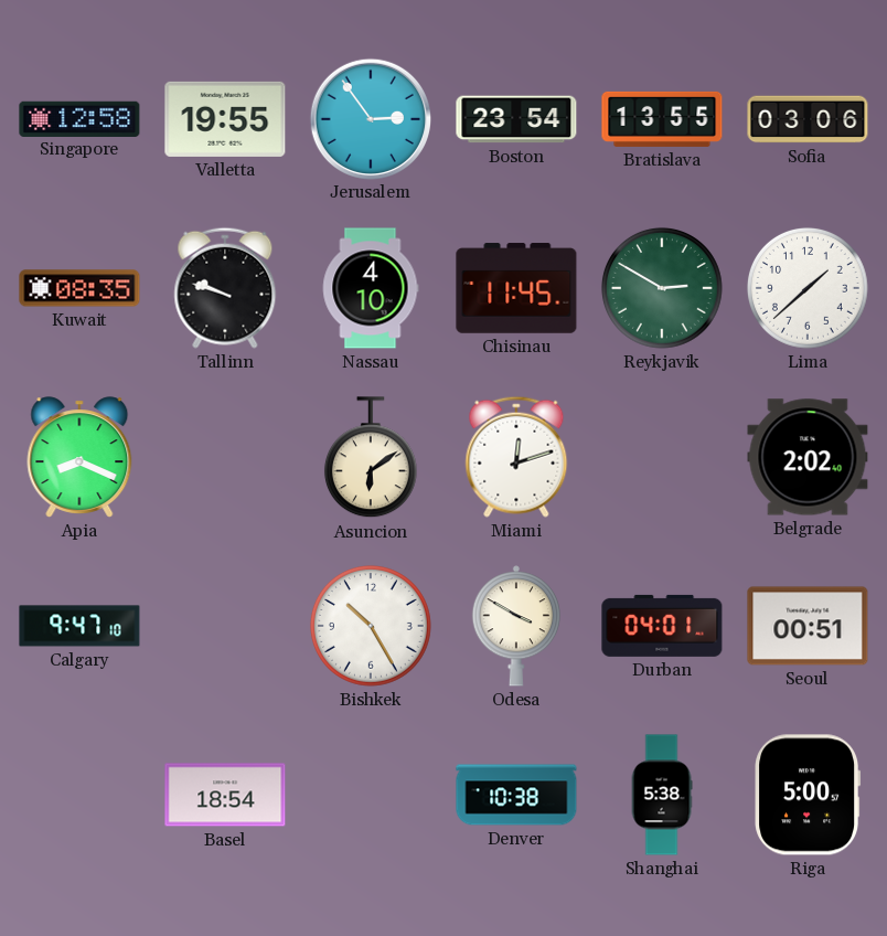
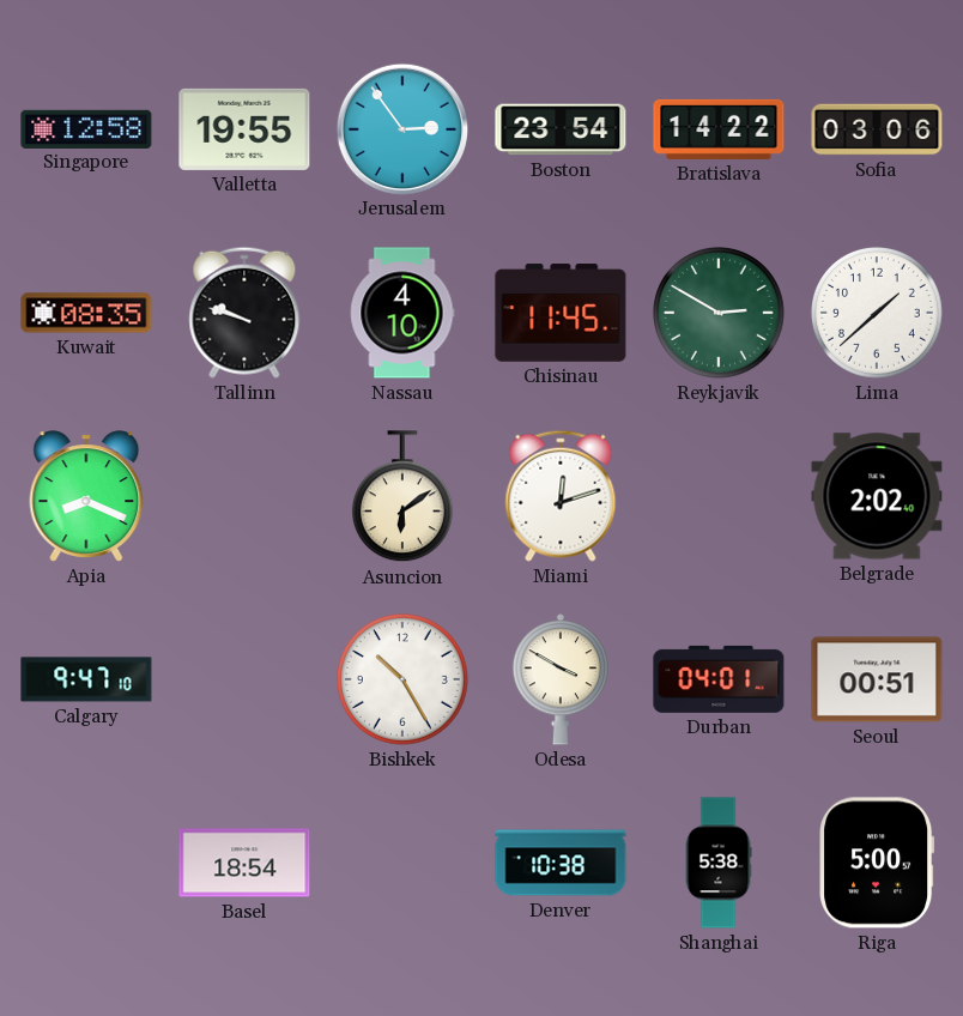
Bratislava: 13:55 -> 14:22 (719, 129)
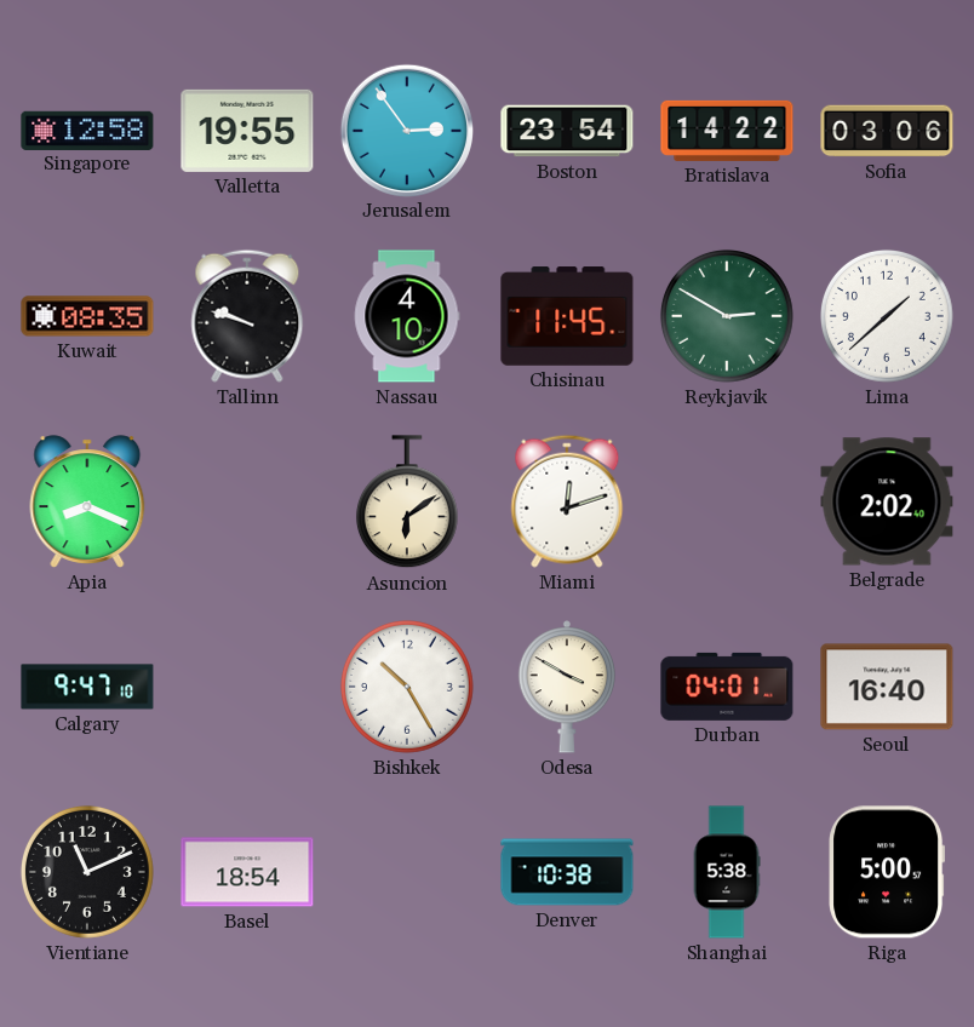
Seoul: 00:51 -> 16:40 (887, 687)
Vientiane: none -> 11:11 (87, 872)
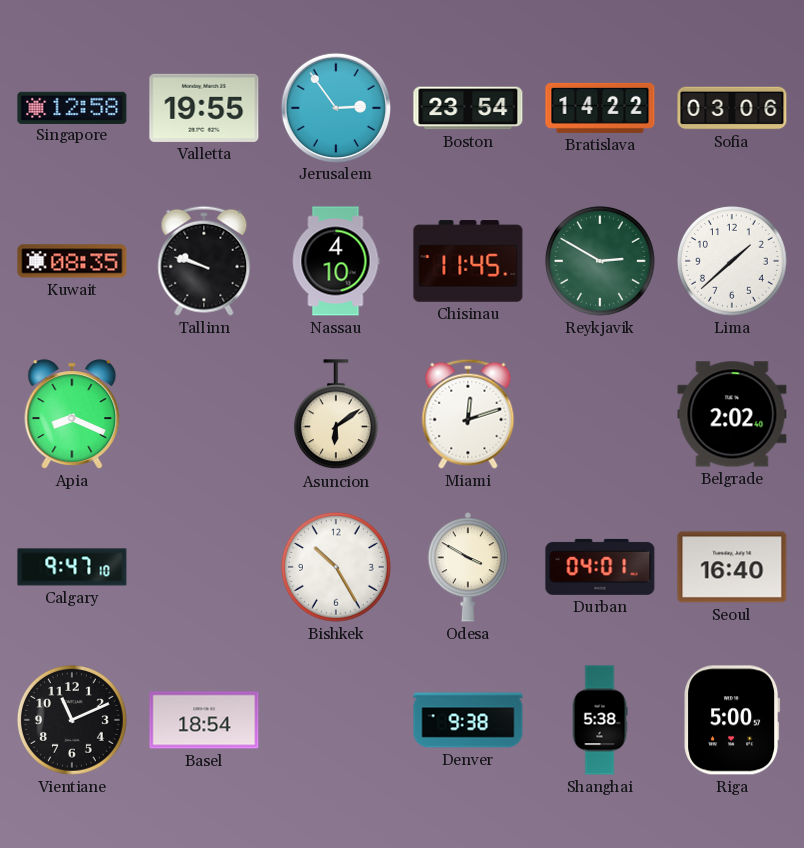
Denver: 10:38 -> 9:38 (468, 720)
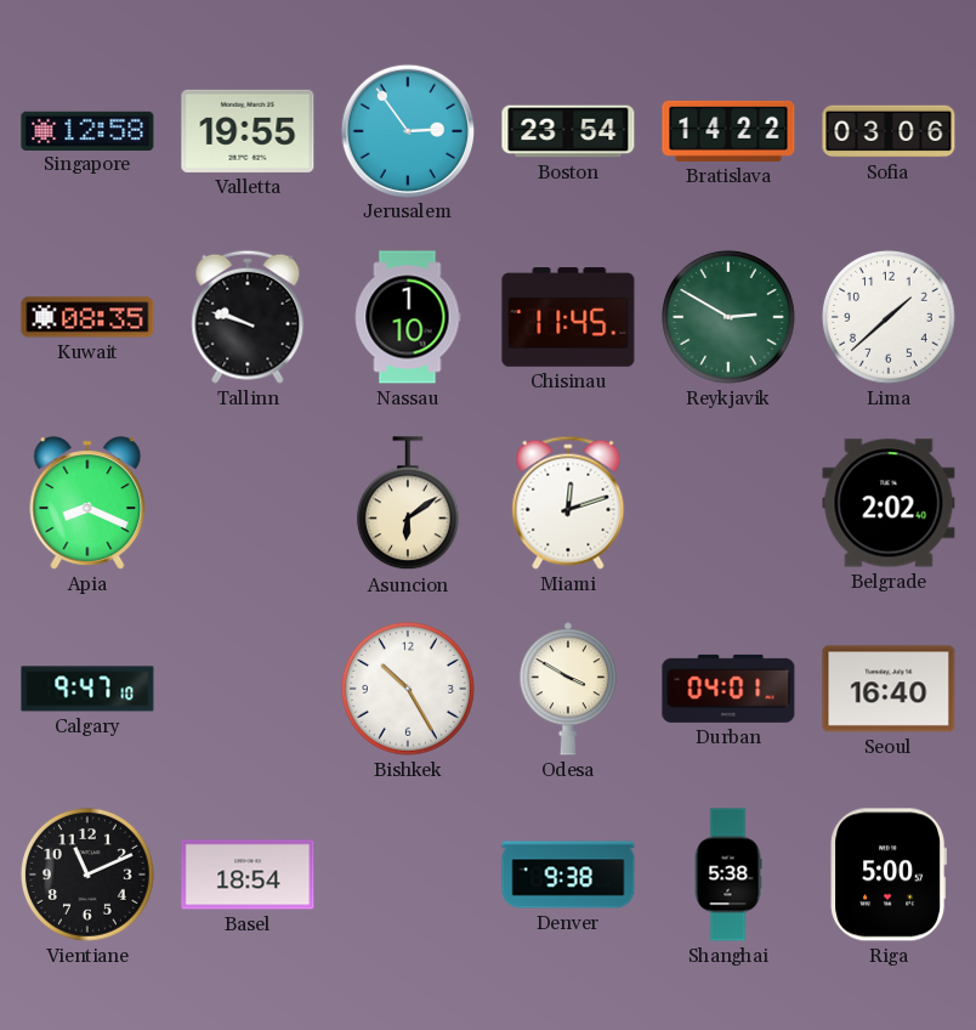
Nassau: 4:10 -> 1:10 (408, 317)
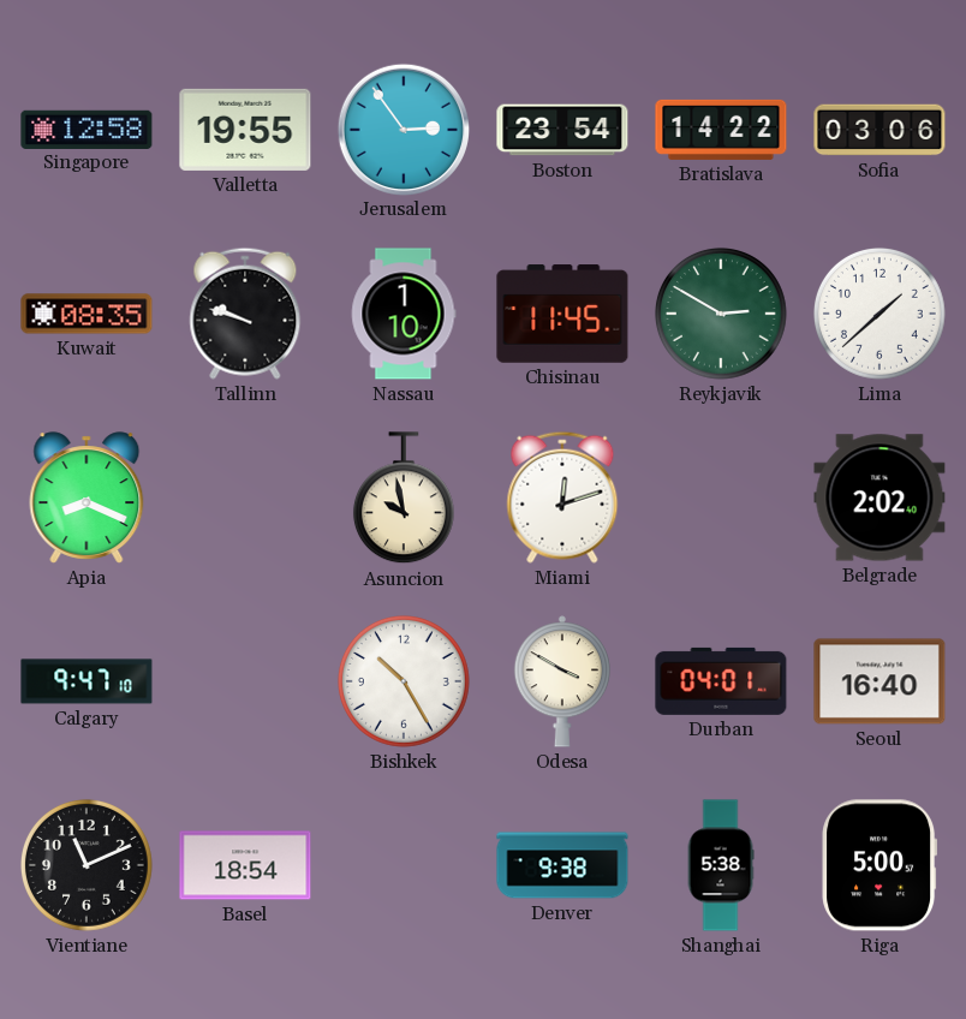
Asuncion: 6:09 -> 9:58 (404, 499)
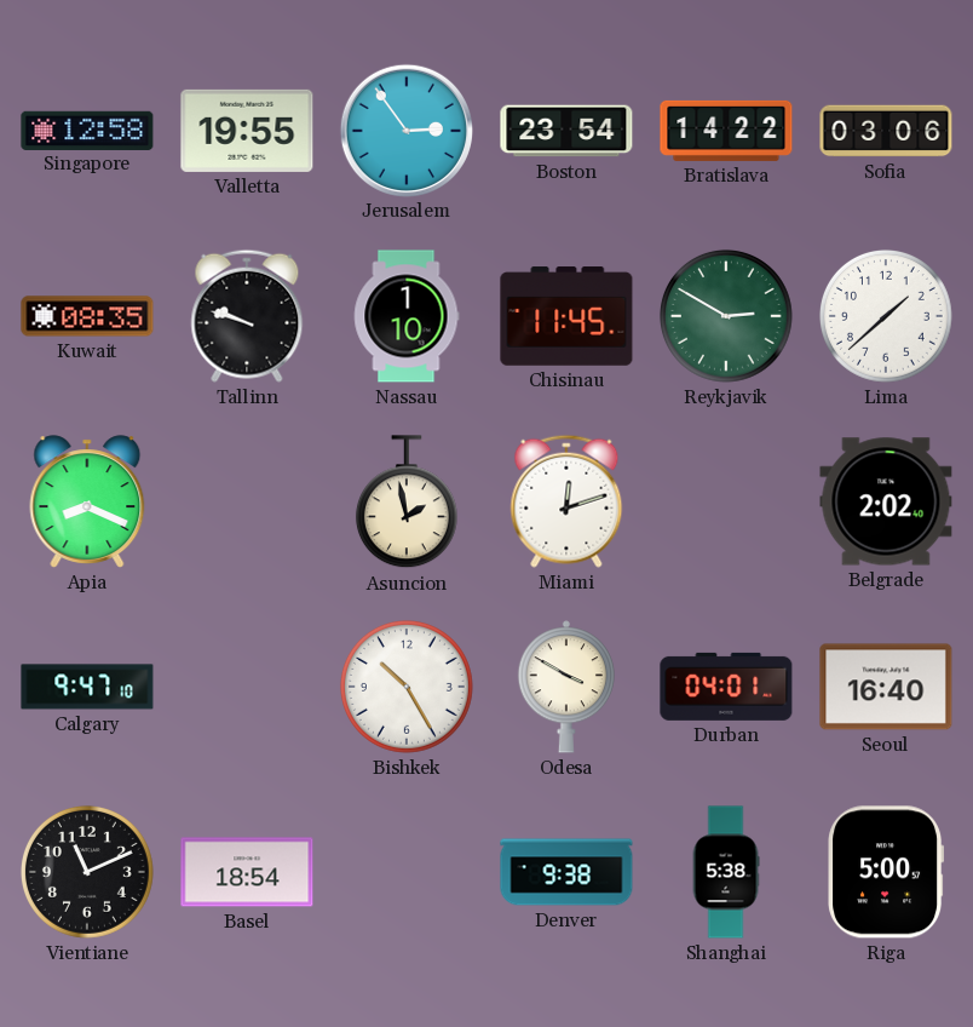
Asuncion: 9:58 -> 1:58 (407, 503)
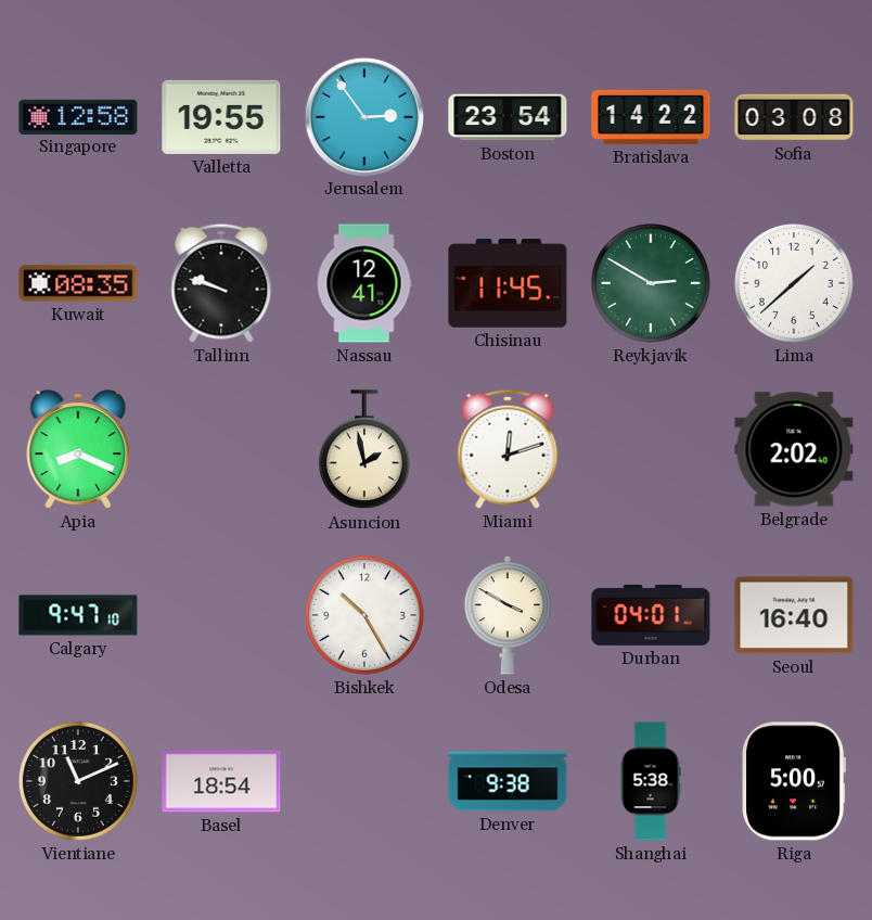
Sofia: 03:06 -> 03:08 (794, 117)
Nassau: 1:10 -> 12:41 (364, 283)
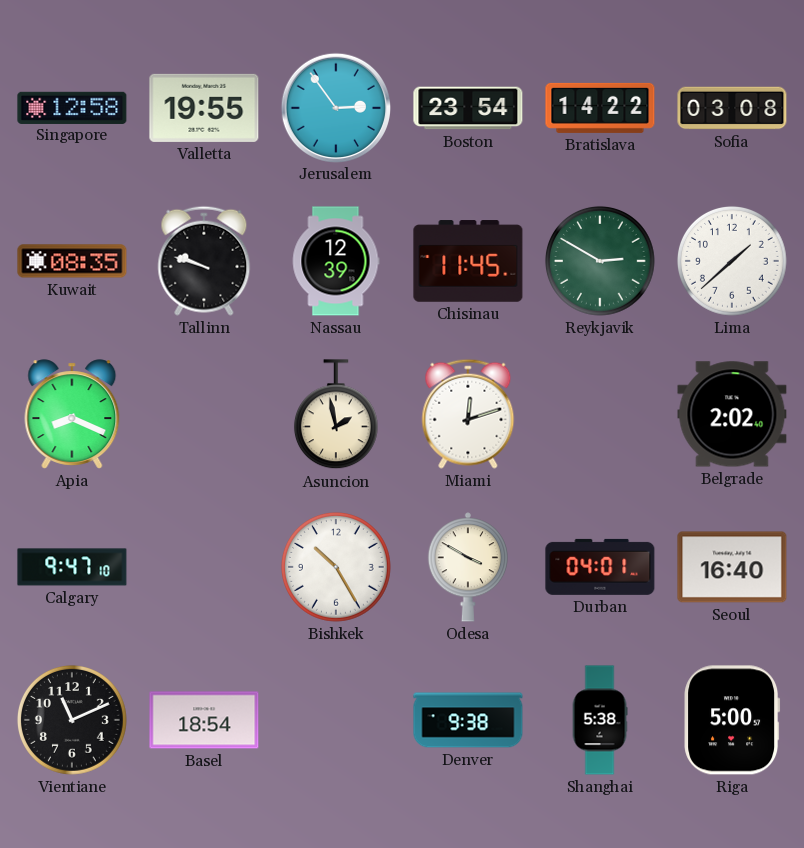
Nassau: 12:41 -> 12:39 (336, 261)
